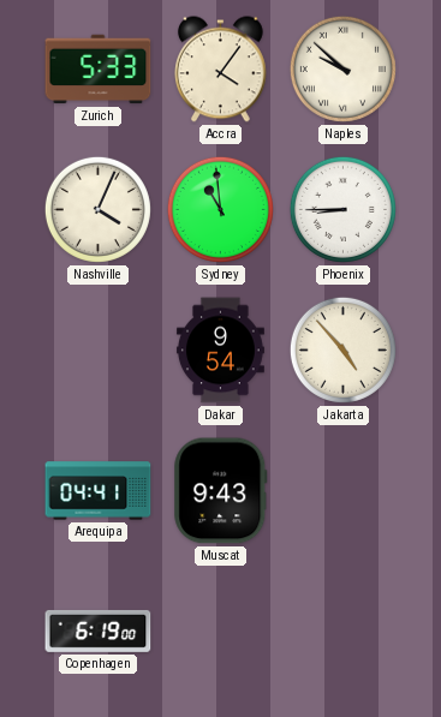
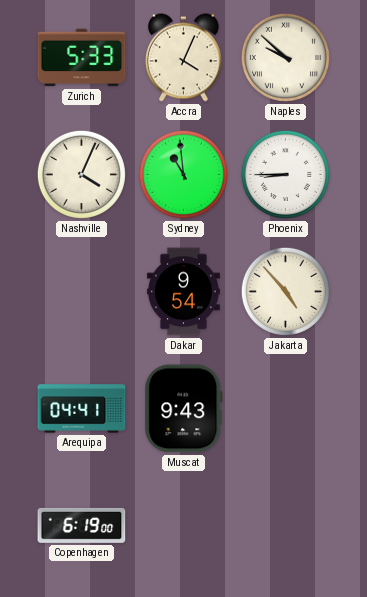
Accra: 4:06 -> 4:04 (183, 58)
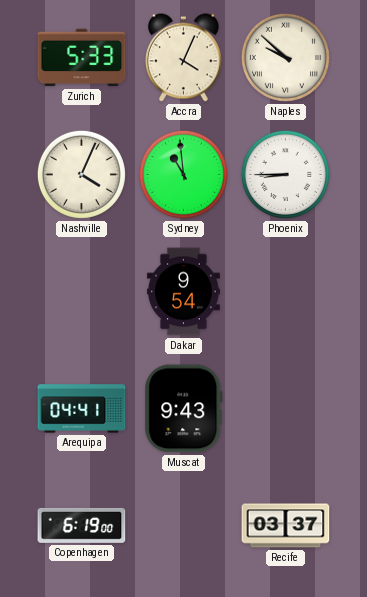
Jakarta: 4:53 -> none (285, 291)
Recife: none -> 03:37 (286, 526)
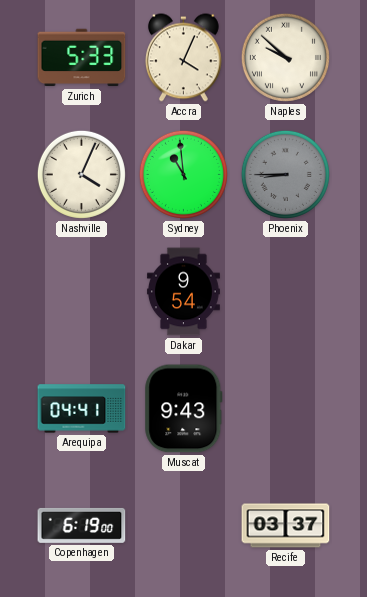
Phoenix dial: white -> grey (285, 174)
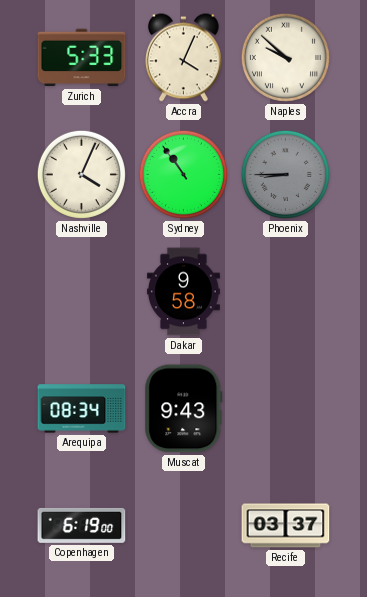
Sydney: 10:59 -> 10:54 (183, 174)
Dakar: 9:54 -> 9:58 (183, 292)
Arequipa: 04:41 -> 08:34 (82, 409)
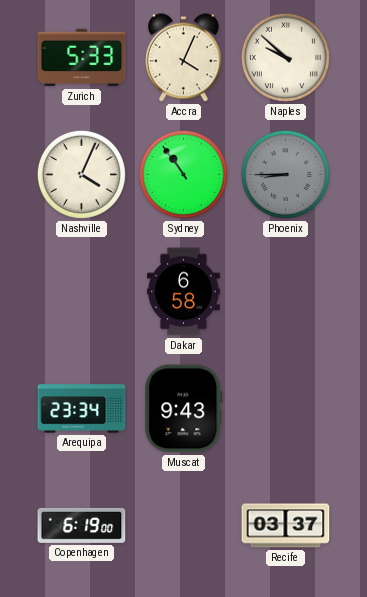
Dakar: 9:58 -> 6:58 (183, 292)
Arequipa: 08:34 -> 23:34 (82, 409)
